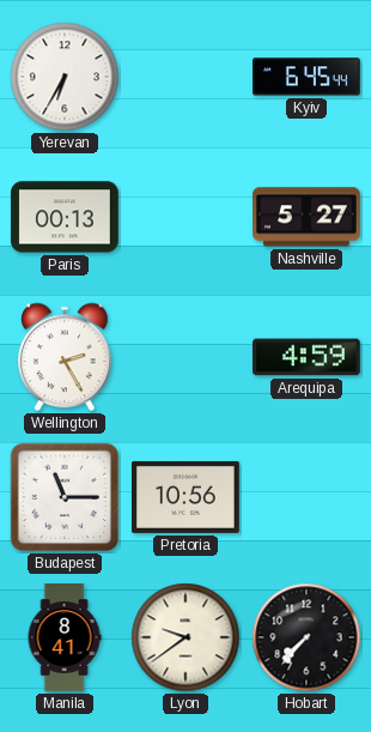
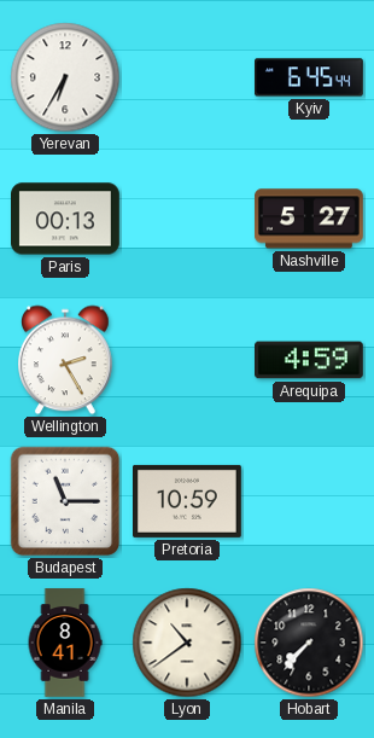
Pretoria: 10:56 -> 10:59 (188, 501)
Lyon: 9:39 -> 10:39 (187, 643)
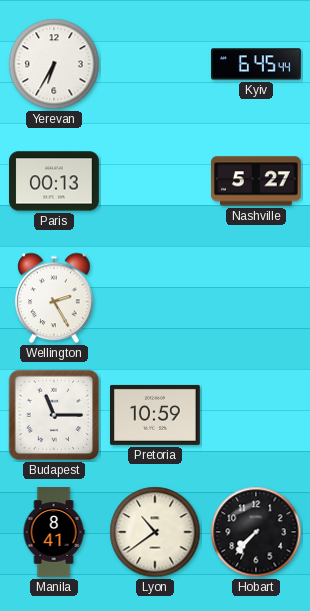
Arequipa: 4:59 -> none (310, 360)
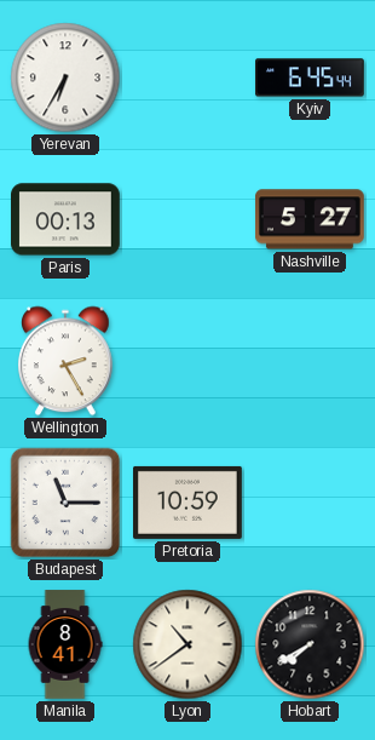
Hobart: 7:37 -> 7:40 (310, 644)
